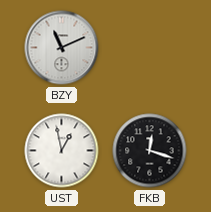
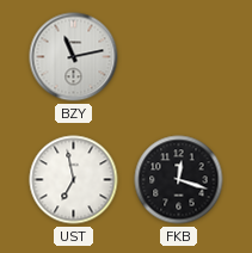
BZY: 11:11 -> 11:13 (74, 57)
UST: 12:58 -> 6:58 (74, 180)
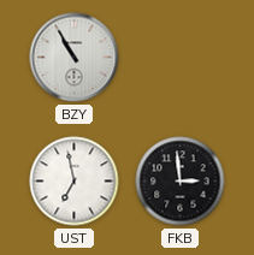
BZY: 11:13 -> 10:55 (75, 58)
FKB: 12:18 -> 2:59 (181, 182)
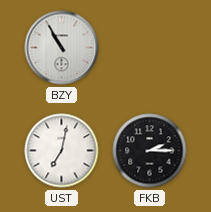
UST: 6:58 -> 7:02 (62, 151)
FKB: 2:59 -> 2:15 (150, 151)
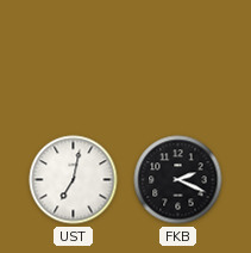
BZY: 10:55 -> none (62, 48)
FKB: 2:15 -> 2:19 (178, 180)
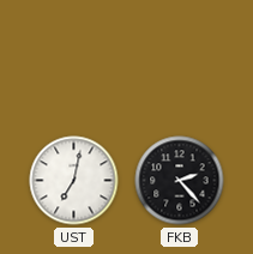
FKB: 2:19 -> 2:23 (180, 181)
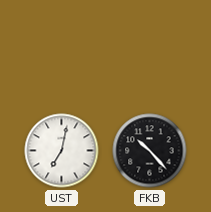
FKB: 2:23 -> 10:23 (150, 151)
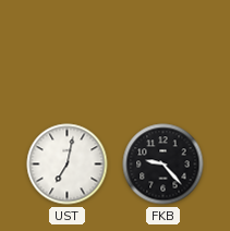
FKB: 10:23 -> 9:23 (164, 165)
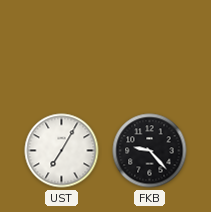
UST: 7:02 -> 7:05 (62, 151)
